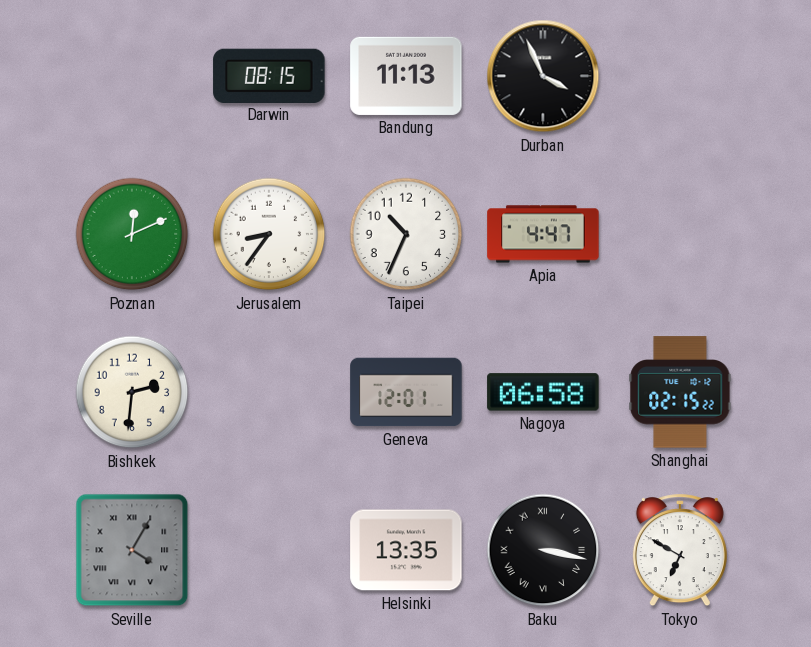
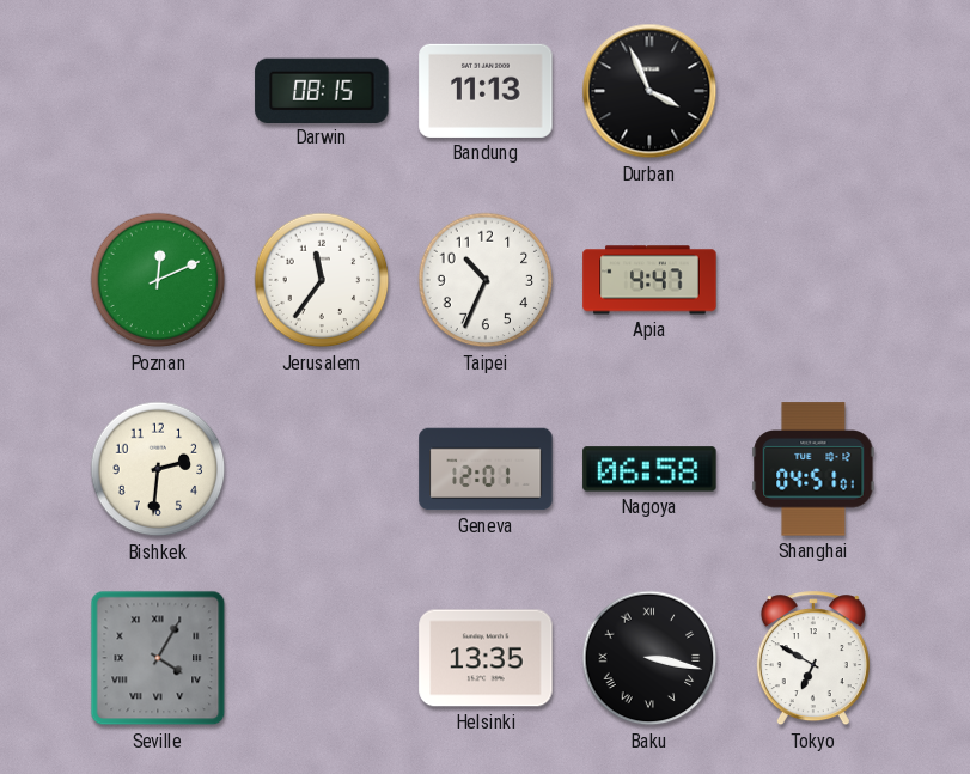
Jerusalem: 8:36 -> 11:36 (322, 280)
Shanghai: 02:15 -> 04:51 (813, 469)
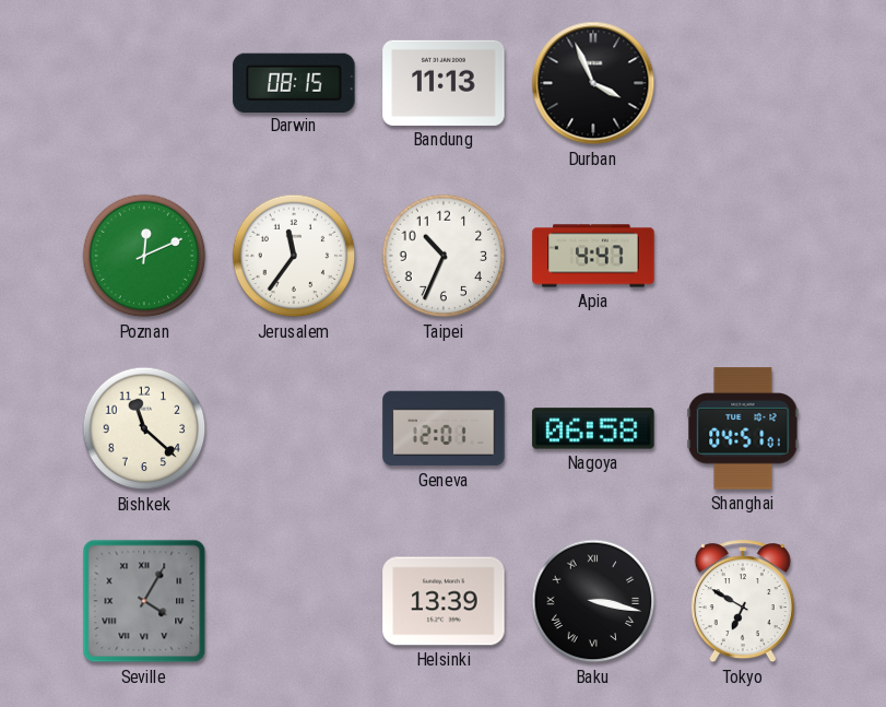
Bishkek: 2:31 -> 11:22 (144, 428)
Helsinki: 13:35 -> 13:39 (444, 601)
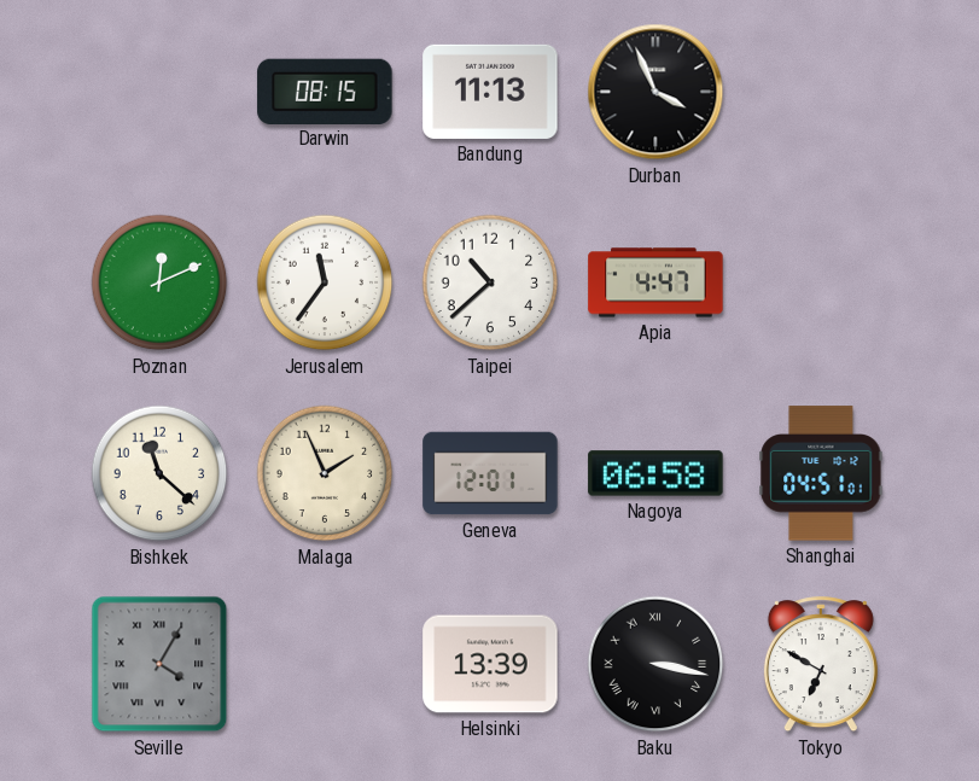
Taipei: 10:34 -> 10:38 (490, 282)
Malaga: none -> 1:56 (325, 473)
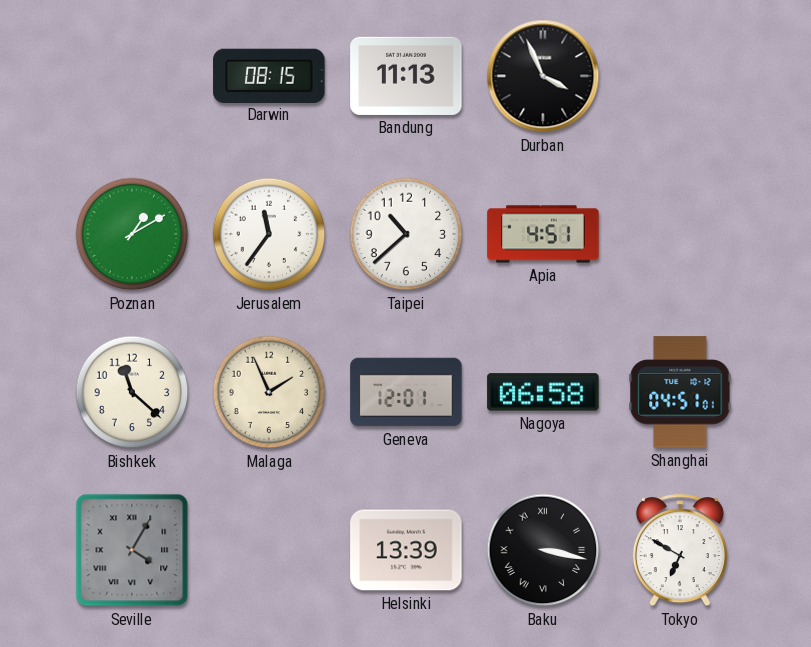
Poznan: 12:11 -> 1:10 (132, 234)
Apia: 4:47 -> 4:51 (543, 234)
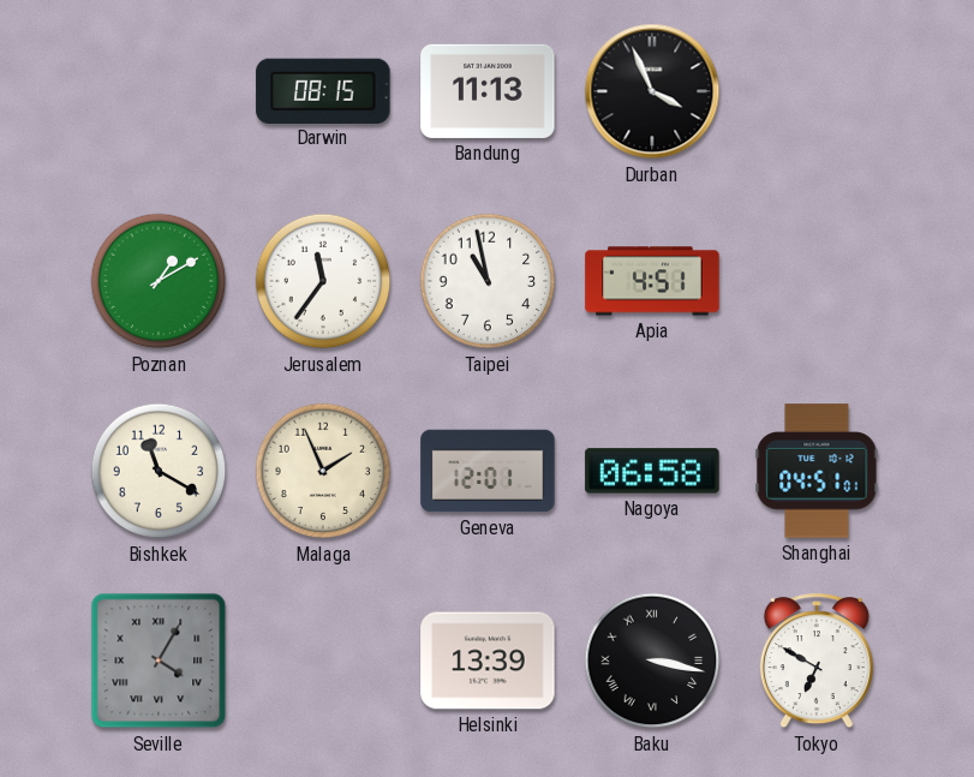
Taipei: 10:38 -> 10:58 (488, 281)
Bishkek: 11:22 -> 11:20 (159, 471)
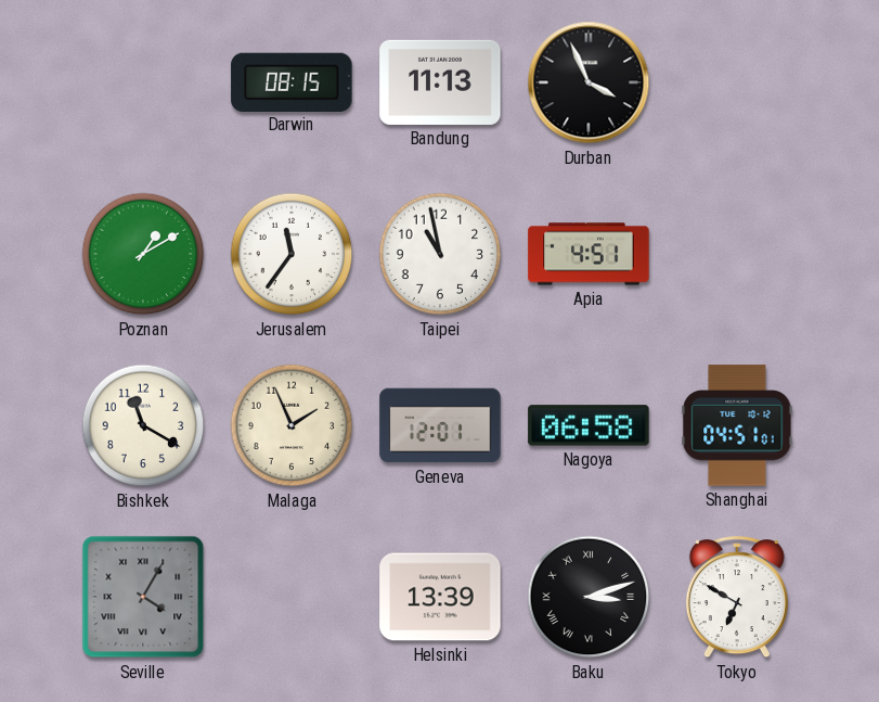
Baku: 3:17 -> 3:12 (589, 597)
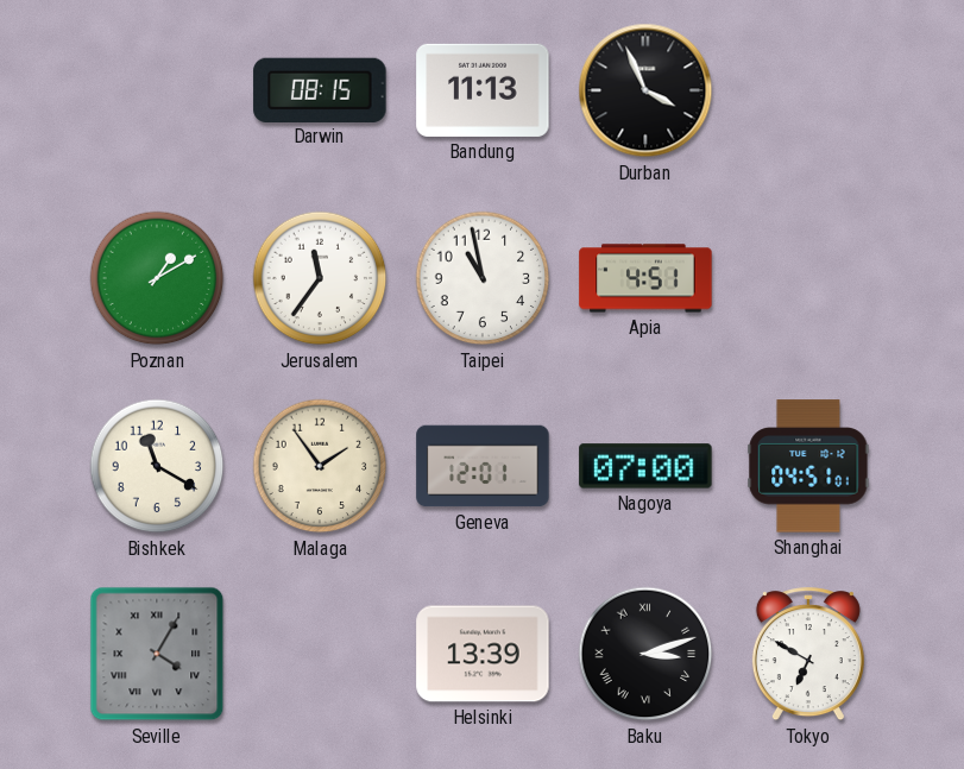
Malaga: 1:56 -> 1:54 (320, 466)
Nagoya: 06:58 -> 07:00 (645, 466)
